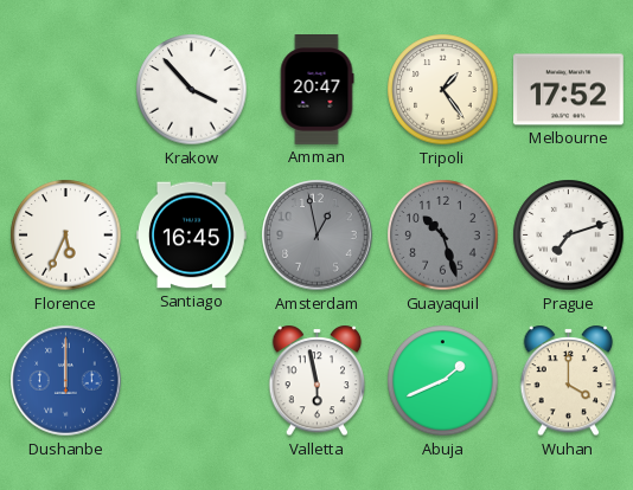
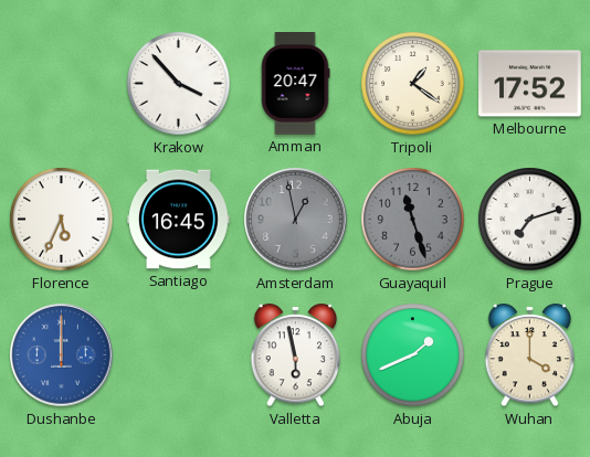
Tripoli: 1:24 -> 1:21 (413, 84)
Guayaquil: 10:27 -> 11:27 (413, 220)
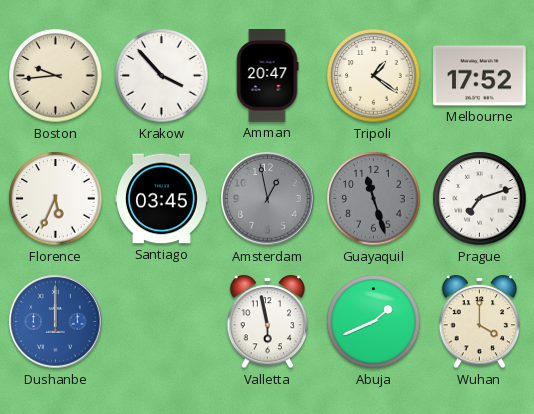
Boston: none -> 9:44 (56, 76)
Santiago: 16:45 -> 03:45 (162, 199)
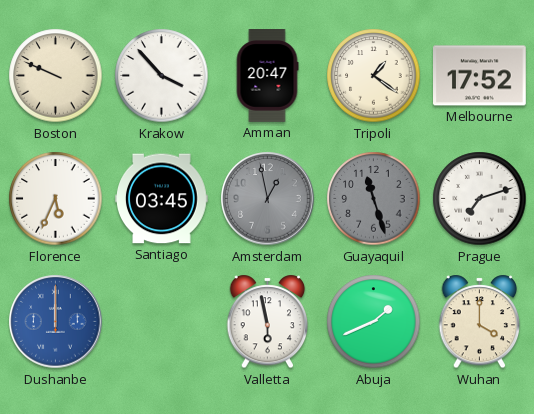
Boston: 9:44 -> 9:49 (56, 76)
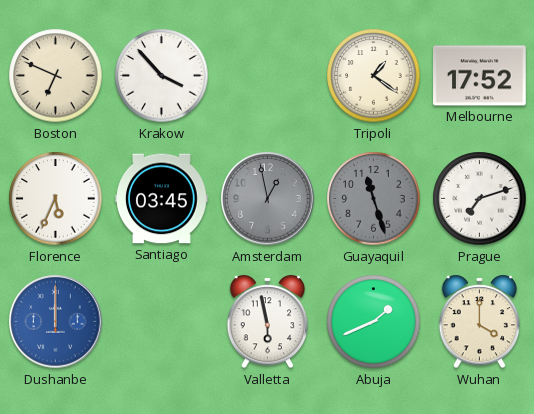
Boston: 9:49 -> 6:49 (56, 76)
Amman: 20:47 -> none (267, 76)
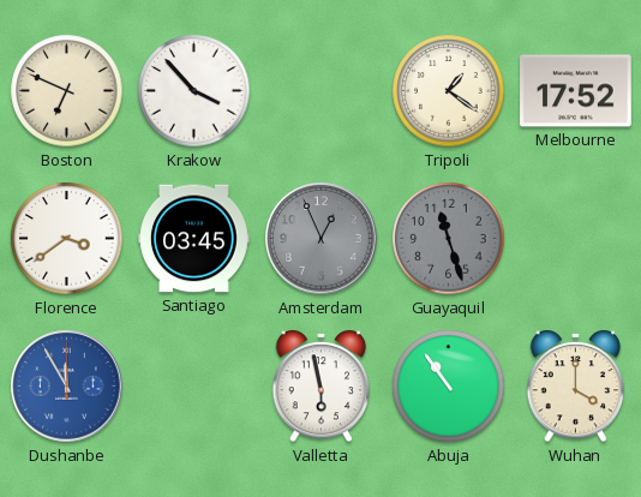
Florence: 5:34 -> 3:39 (67, 239)
Amsterdam: 12:58 -> 12:56 (322, 239)
Prague: 7:12 -> none (480, 199)
Dushanbe: 12:00 -> 11:55 (67, 387)
Abuja: 1:41 -> 10:54 (449, 387)
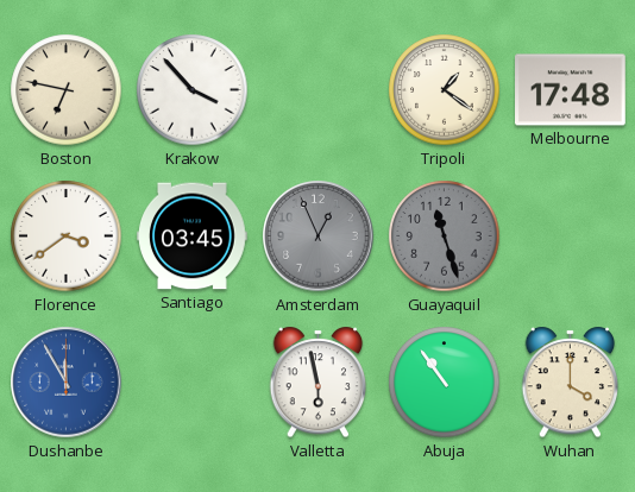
Boston: 6:49 -> 6:47 (67, 90)
Melbourne: 17:52 -> 17:48 (571, 90)
